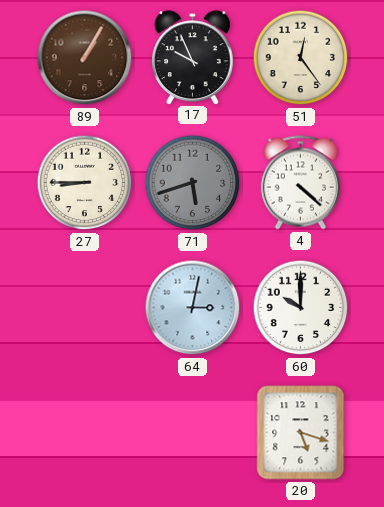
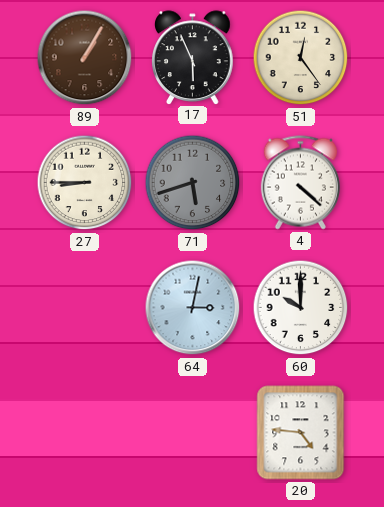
17: 9:56 -> 5:56 (193, 57)
20: 5:18 -> 4:46 (301, 433)
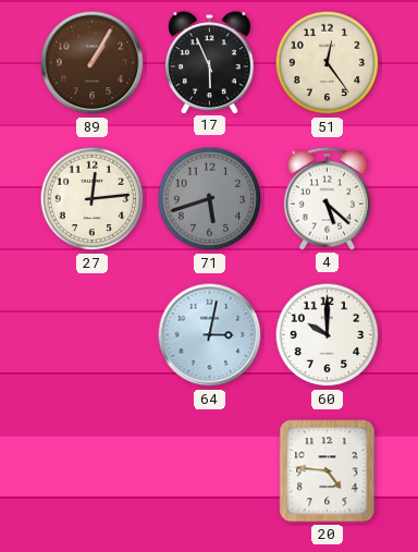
27: 8:45 -> 12:14 (93, 199)
4: 4:22 -> 5:22 (327, 199)
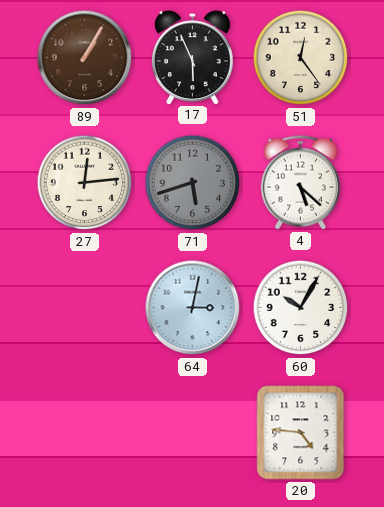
60: 10:00 -> 10:05 (301, 308)
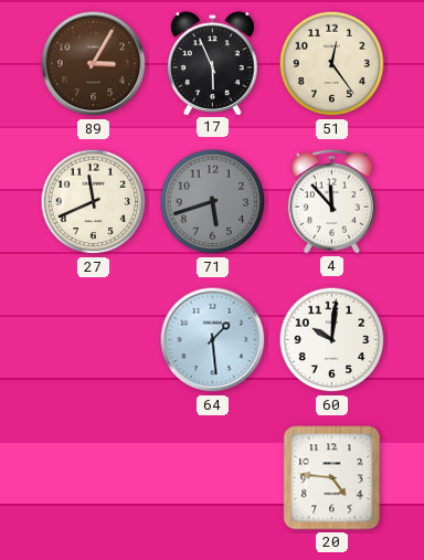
89: 1:05 -> 3:05 (94, 64)
27: 12:14 -> 11:41 (94, 202)
4: 5:22 -> 11:53 (331, 202)
64: 3:02 -> 1:29 (213, 340)
60: 10:05 -> 10:01 (332, 340)
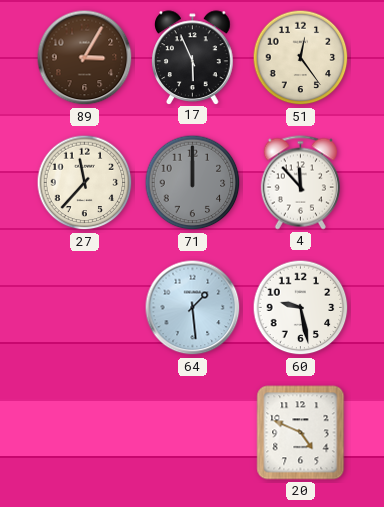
27: 11:41 -> 11:37 (85, 183)
71: 5:42 -> 12:00 (193, 183)
60: 10:01 -> 9:28 (301, 308)
20: 4:46 -> 4:49 (301, 433)
